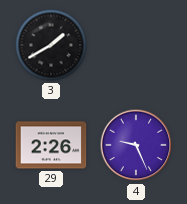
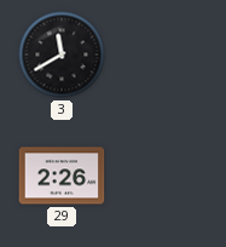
3: 1:40 -> 11:40 (62, 54)
4: 9:26 -> none (136, 145)
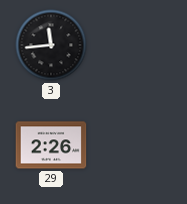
3: 11:40 -> 11:44 (51, 45)
